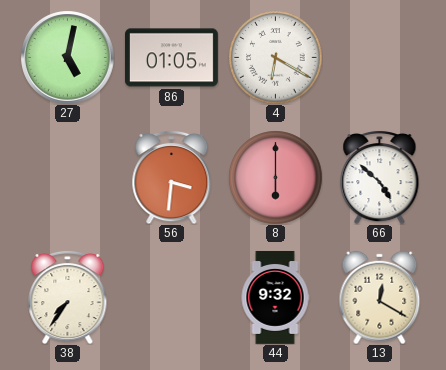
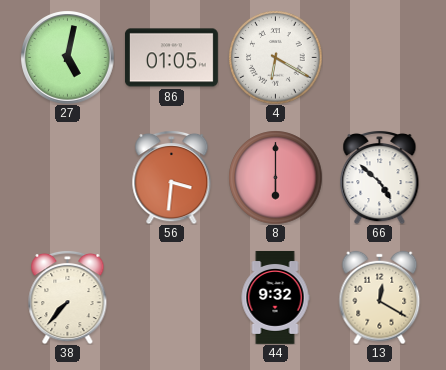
38: 7:36 -> 7:37 (68, 297)
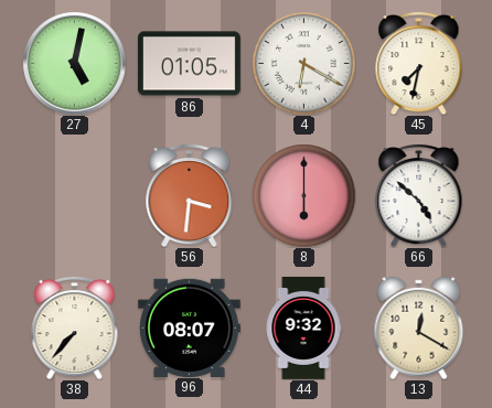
45: none -> 7:32 (419, 63)
96: none -> 08:07 (189, 328)
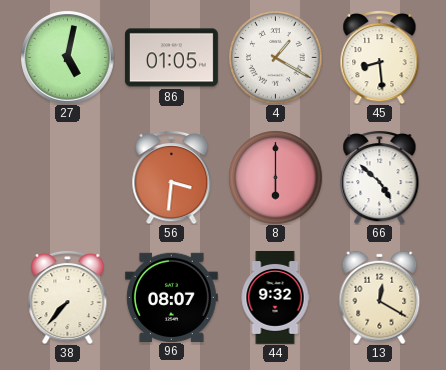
4: 6:20 -> 1:20 (275, 57)
45: 7:32 -> 8:29 (380, 57)
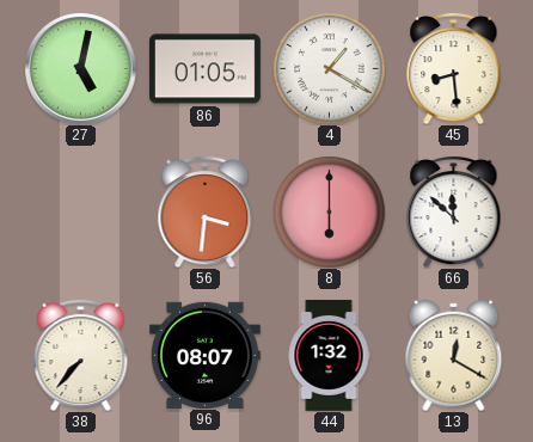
66: 4:52 -> 11:52 (454, 211)
44: 9:32 -> 1:32 (329, 355)
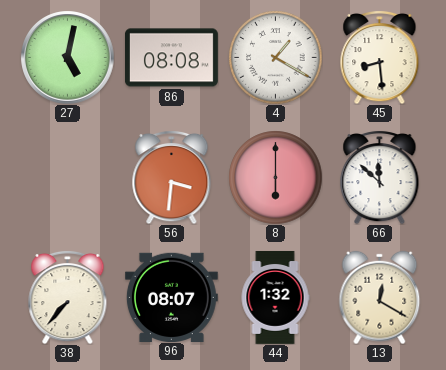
86: 01:05 -> 08:08 (171, 58)
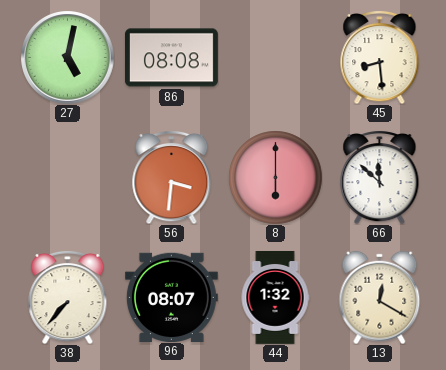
4: 1:20 -> none (275, 57)
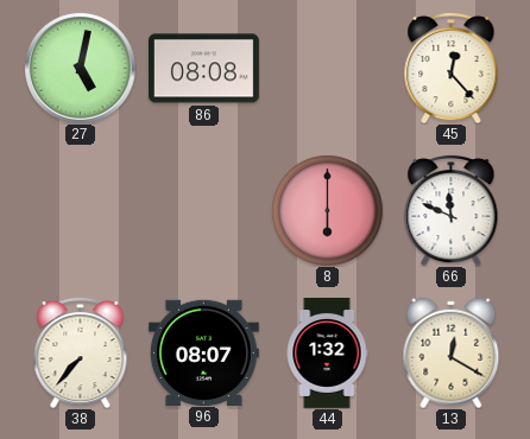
45: 8:29 -> 12:23 (452, 68)
56: 3:31 -> none (172, 177)
66: 11:52 -> 11:49 (452, 210)
